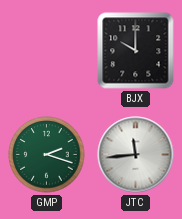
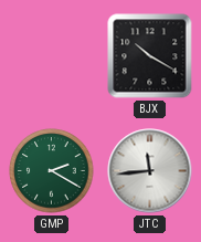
BJX: 10:00 -> 10:20 (150, 56)
GMP: 2:18 -> 2:20 (52, 171)
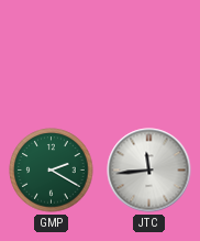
BJX: 10:20 -> none (150, 56)
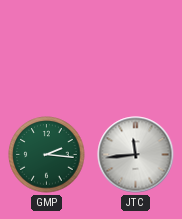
GMP: 2:20 -> 2:16 (47, 155)
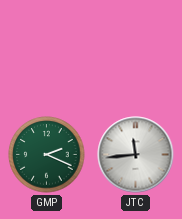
GMP: 2:16 -> 2:19 (47, 155)
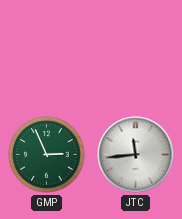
GMP: 2:19 -> 2:56 (47, 155)
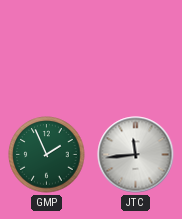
GMP: 2:56 -> 1:56 (47, 155)
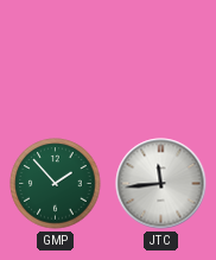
GMP: 1:56 -> 1:53 (56, 184)
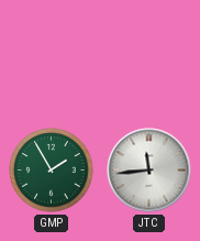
GMP: 1:53 -> 1:55 (52, 171)
